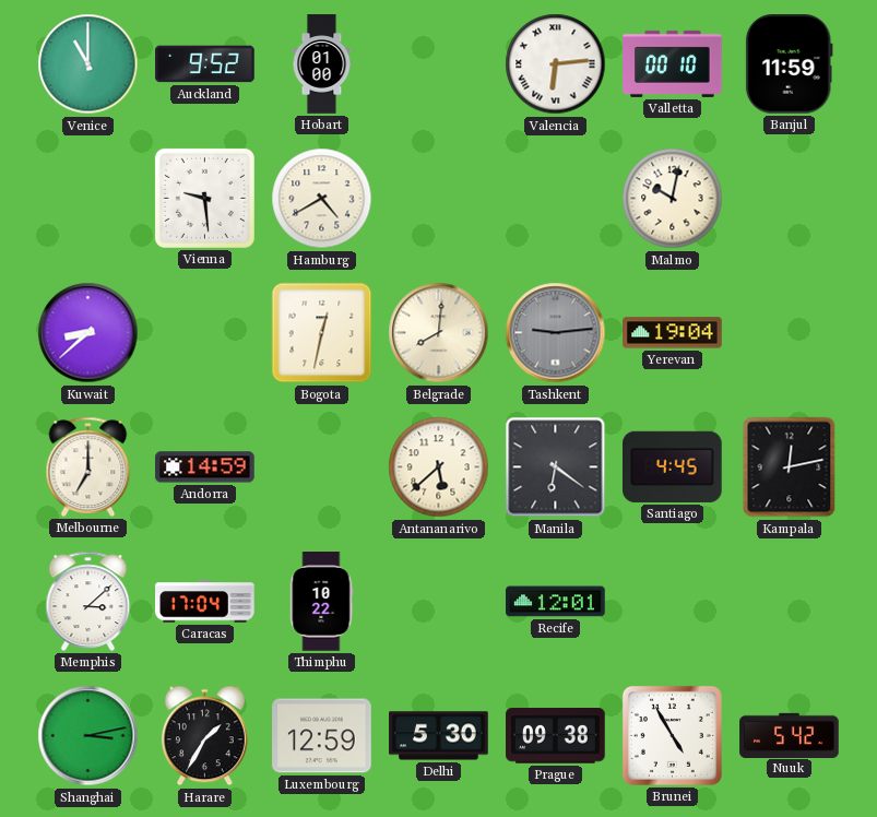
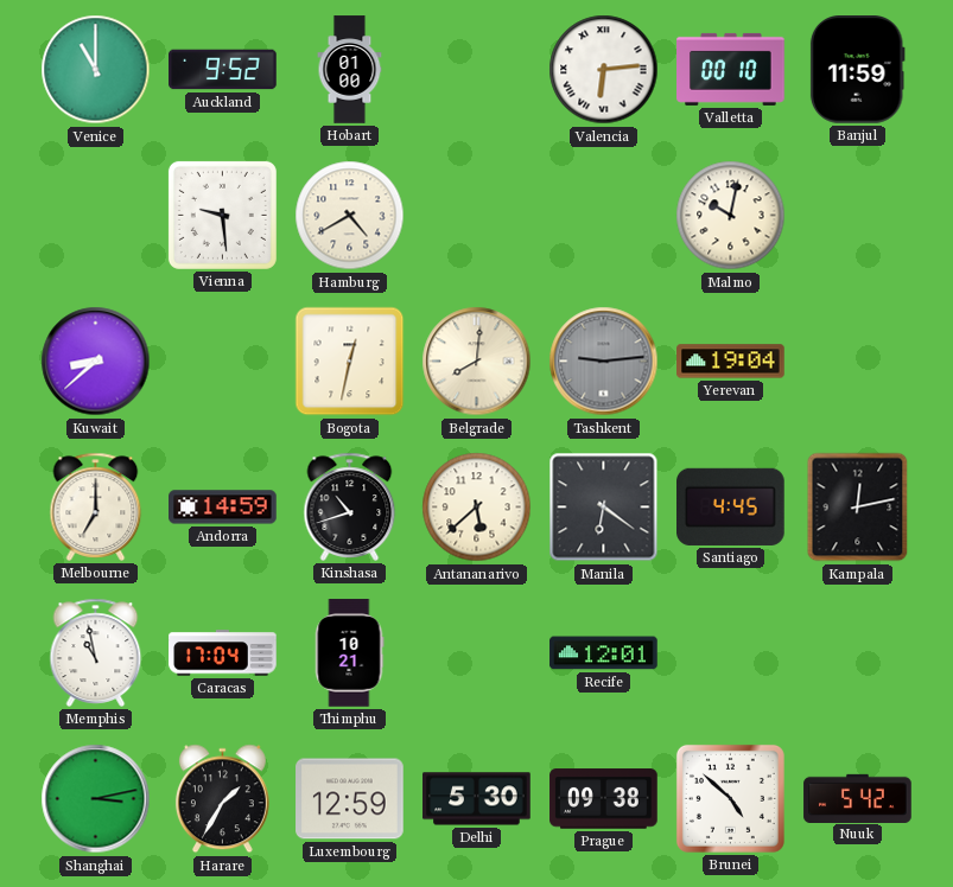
Kinshasa: none -> 10:42 (350, 506)
Memphis: 3:08 -> 10:58 (96, 652)
Thimphu: 10:22 -> 10:21 (350, 653)
Brunei: 4:55 -> 4:52 (730, 798)
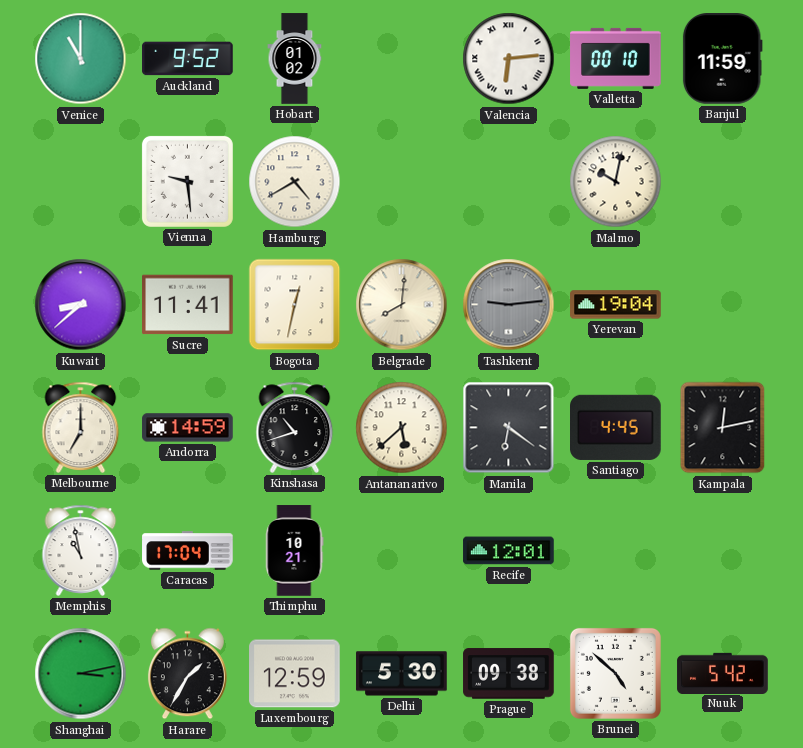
Hobart: 01:00 -> 01:02 (295, 59)
Sucre: none -> 11:41 (188, 305)
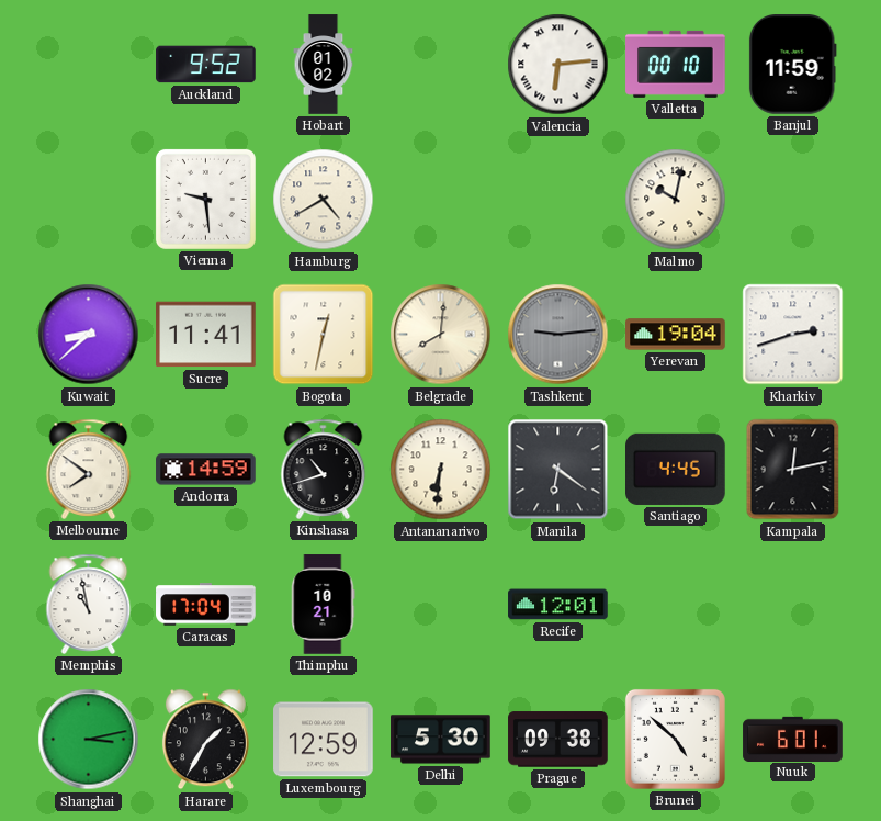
Venice: 11:00 -> none (81, 59)
Kharkiv: none -> 2:42 (793, 335)
Melbourne: 7:00 -> 7:51 (89, 469)
Antananarivo: 5:38 -> 6:31 (441, 470)
Nuuk: 5:42 -> 6:01 (793, 739)
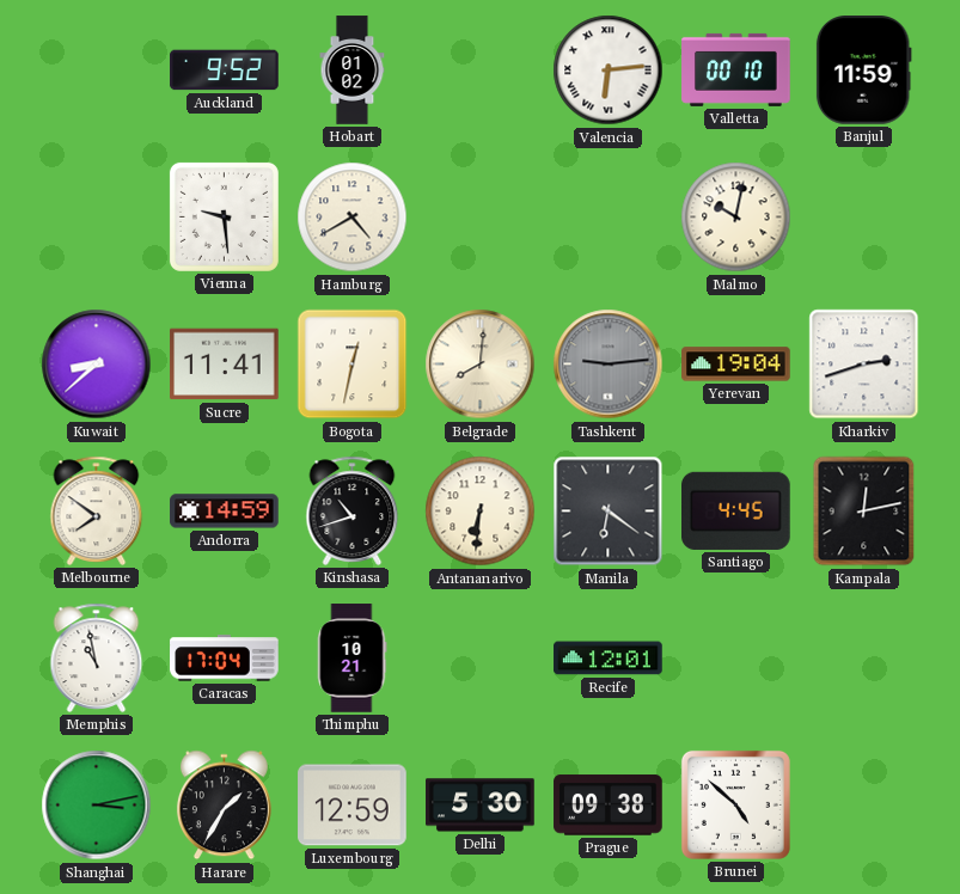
Nuuk: 6:01 -> none (793, 739)
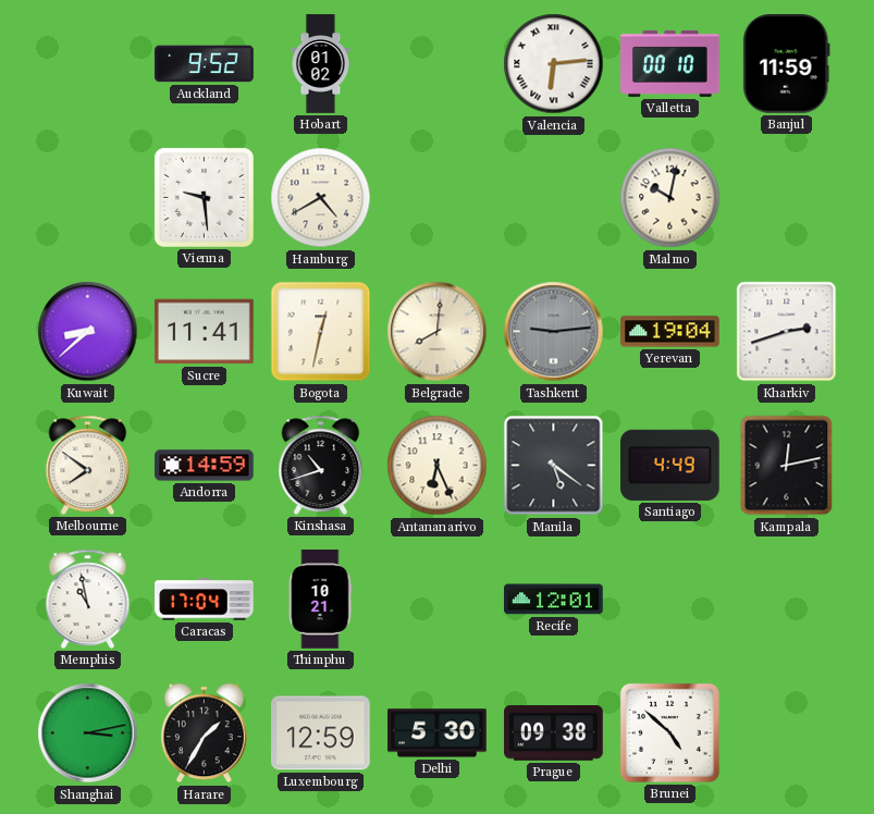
Antananarivo: 6:31 -> 6:26 (438, 466)
Manila: 6:21 -> 5:21 (554, 466)
Santiago: 4:45 -> 4:49 (670, 465)
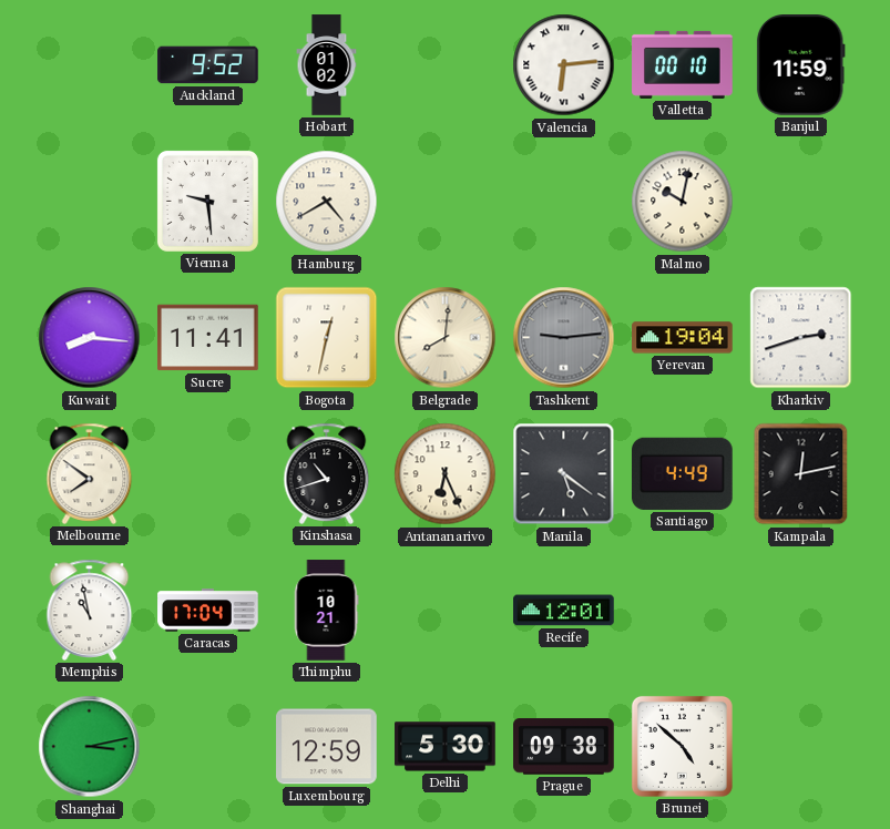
Kuwait: 8:38 -> 8:16 (90, 338)
Andorra: 14:59 -> none (205, 466)
Harare: 1:35 -> none (204, 733)
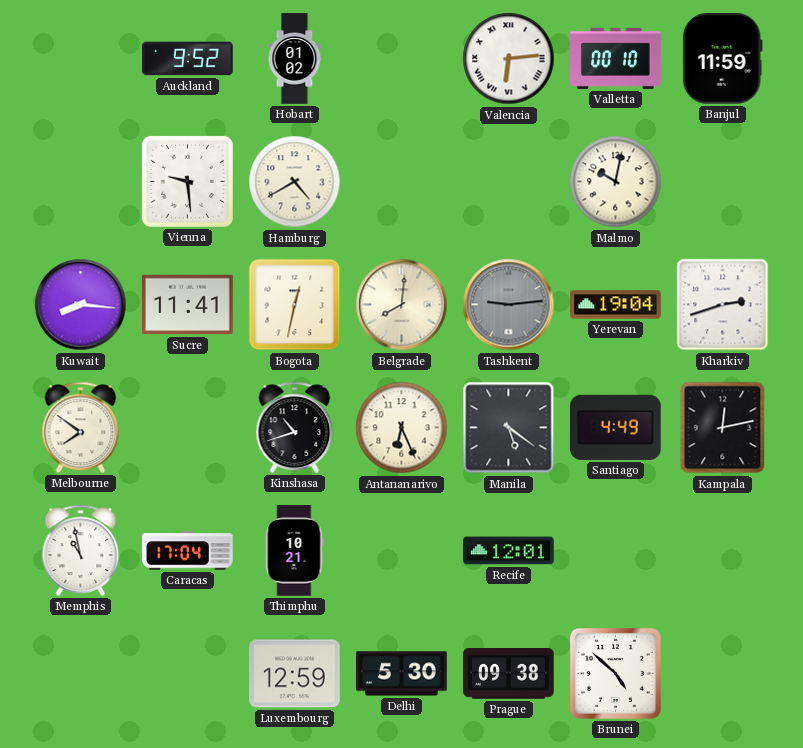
Shanghai: 3:13 -> none (90, 747)
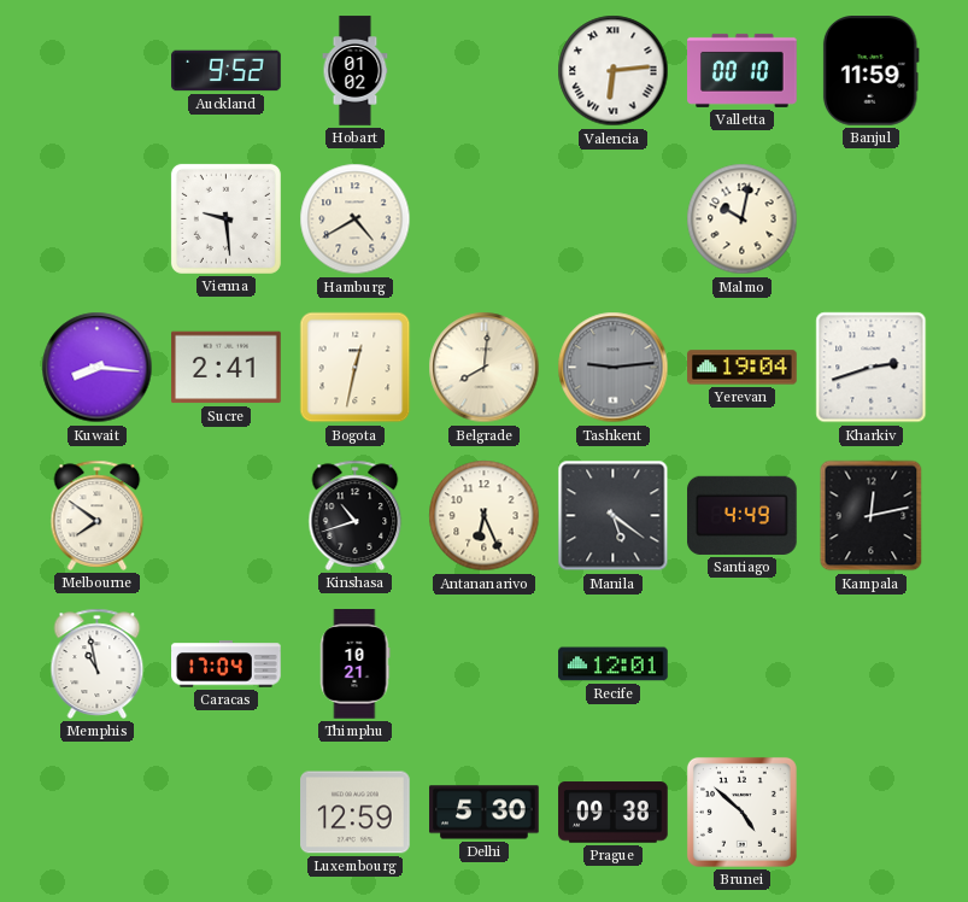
Sucre: 11:41 -> 2:41 (227, 368)
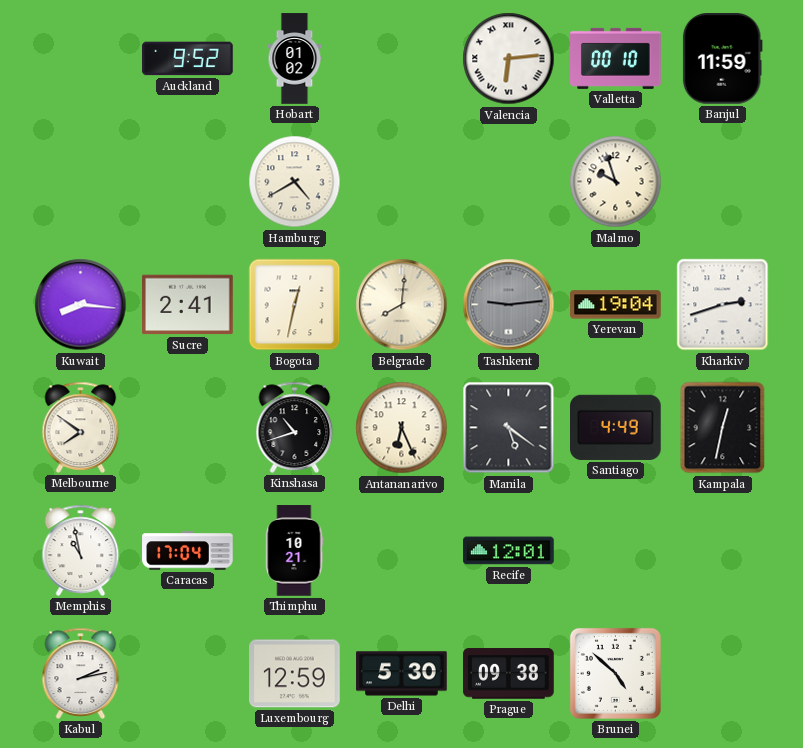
Vienna: 9:29 -> none (225, 218)
Malmo: 10:02 -> 9:57 (616, 182)
Kampala: 12:13 -> 12:32 (723, 428)
Kabul: none -> 2:13 (81, 673)
